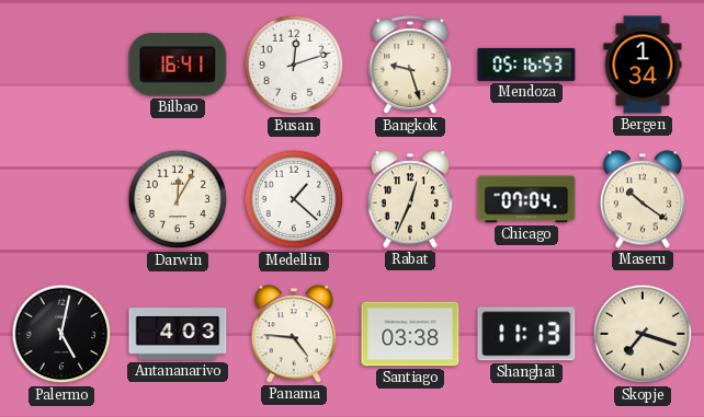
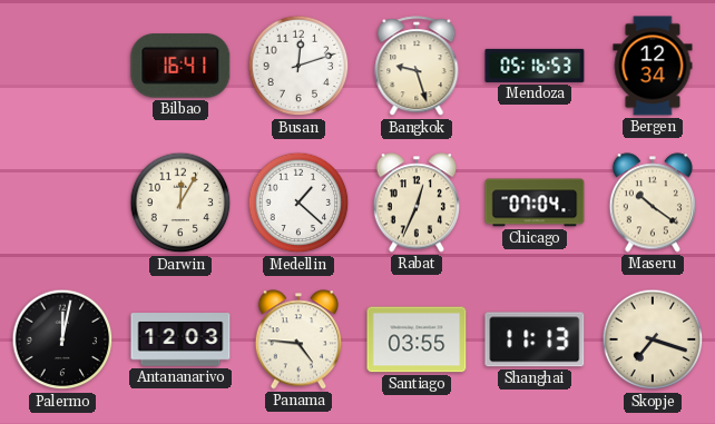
Bergen: 1:34 -> 12:34 (653, 66)
Palermo: 5:02 -> 12:02 (62, 339)
Antananarivo: 4:03 -> 12:03 (180, 339)
Santiago: 03:38 -> 03:55 (417, 339)
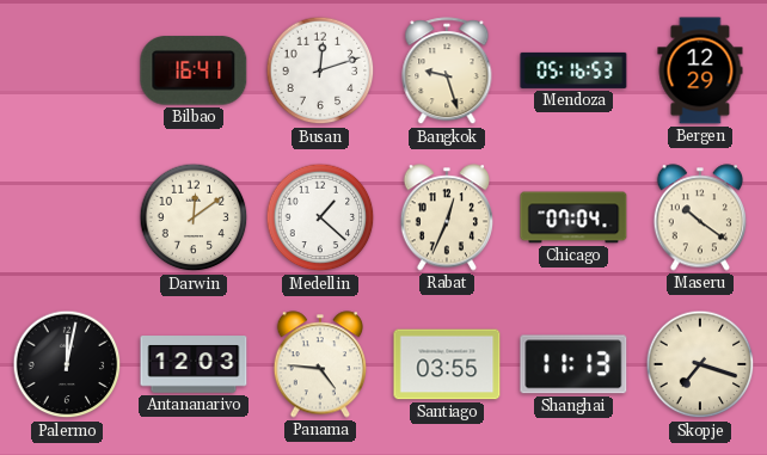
Bergen: 12:34 -> 12:29 (700, 70)
Darwin: 12:05 -> 12:09 (194, 217)
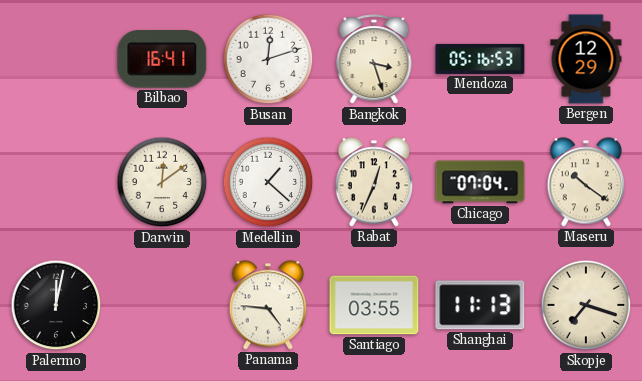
Bangkok: 9:27 -> 3:27 (374, 60)
Antananarivo: 12:03 -> none (194, 364)
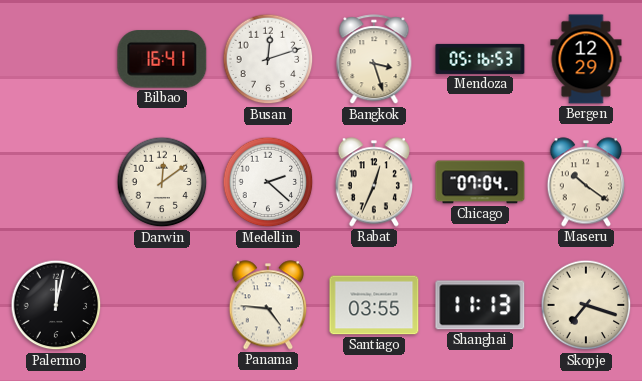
Medellin: 1:22 -> 2:22 (268, 182)
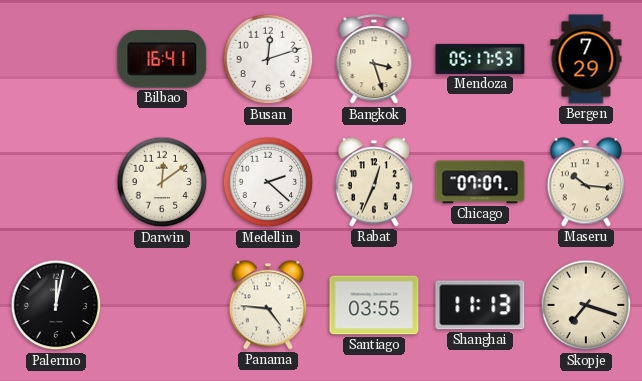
Mendoza: 05:16 -> 05:17 (480, 59)
Bergen: 12:29 -> 7:29 (586, 59)
Chicago: 07:04 -> 07:07 (480, 182)
Maseru: 10:21 -> 10:16 (585, 182)
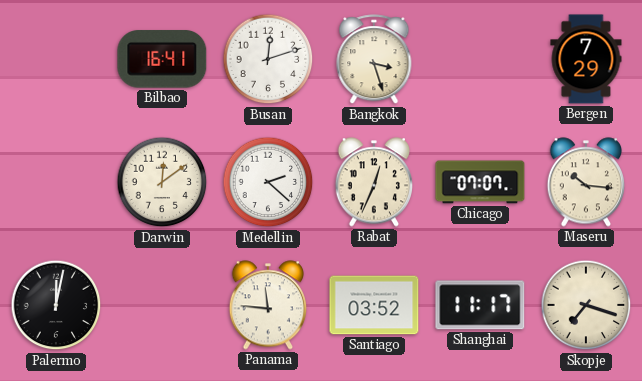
Mendoza: 05:17 -> none (480, 59)
Panama: 4:46 -> 11:46 (267, 305)
Santiago: 03:55 -> 03:52 (374, 305)
Shanghai: 11:13 -> 11:17 (480, 305)
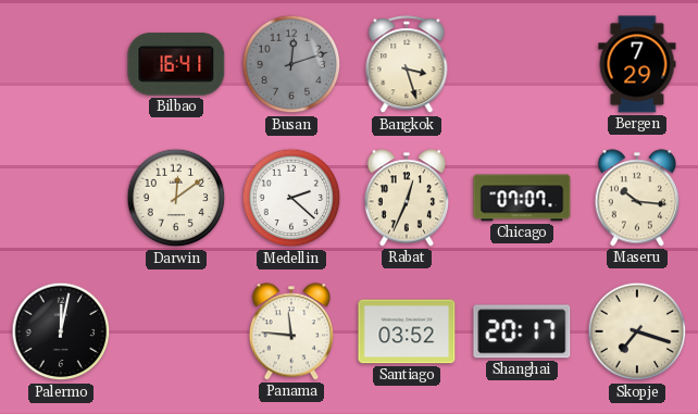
Busan dial: white -> grey (291, 64)
Shanghai: 11:17 -> 20:17 (522, 331)
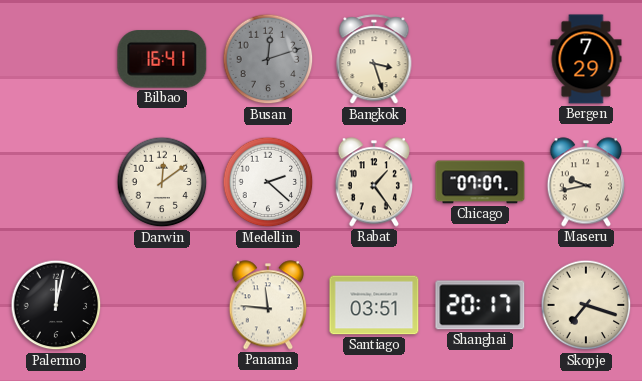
Rabat: 12:34 -> 1:24 (373, 182)
Maseru: 10:16 -> 9:43 (585, 182)
Santiago: 03:52 -> 03:51 (374, 305)
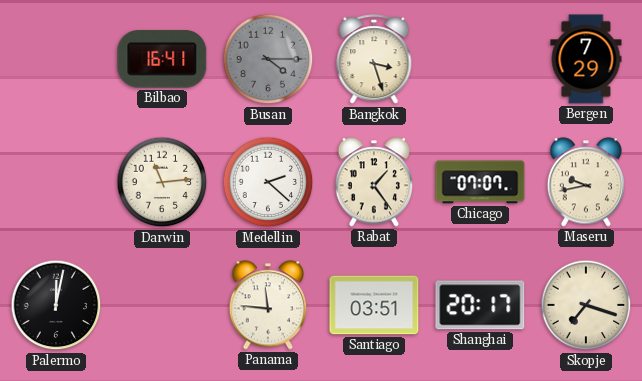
Busan: 12:12 -> 4:15 (268, 59)
Darwin: 12:09 -> 11:14 (162, 182)
